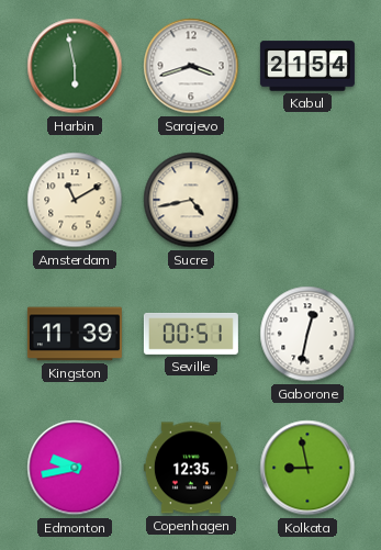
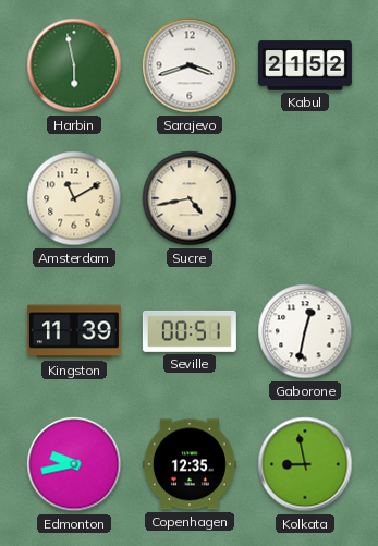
Kabul: 21:54 -> 21:52 (305, 65)
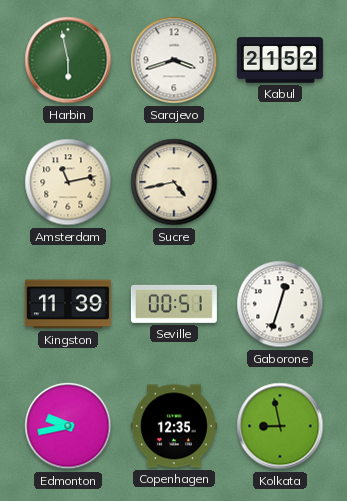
Amsterdam: 11:10 -> 11:13 (68, 182)
Gaborone: 12:32 -> 12:33 (280, 304)
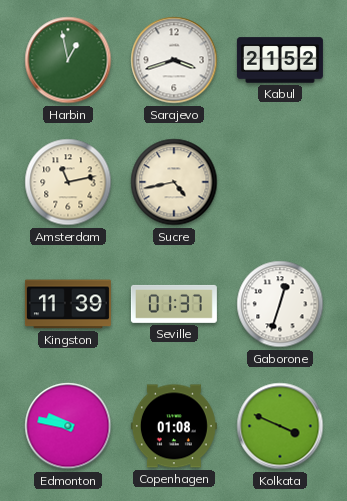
Harbin: 5:58 -> 12:58 (68, 60)
Seville: 00:51 -> 01:37 (174, 304)
Edmonton: 9:43 -> 9:47 (68, 426)
Copenhagen: 12:35 -> 01:08 (174, 426)
Kolkata: 8:58 -> 3:49 (280, 426)
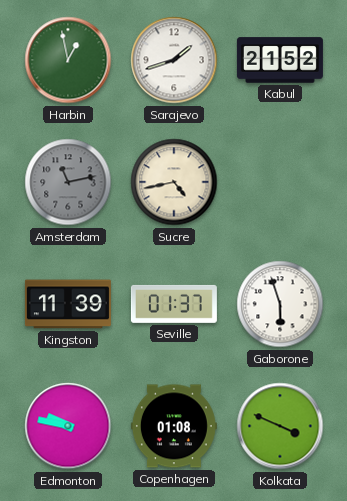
Sarajevo: 3:42 -> 1:42 (174, 60)
Amsterdam dial: cream -> grey (68, 182)
Gaborone: 12:33 -> 5:57 (280, 304)
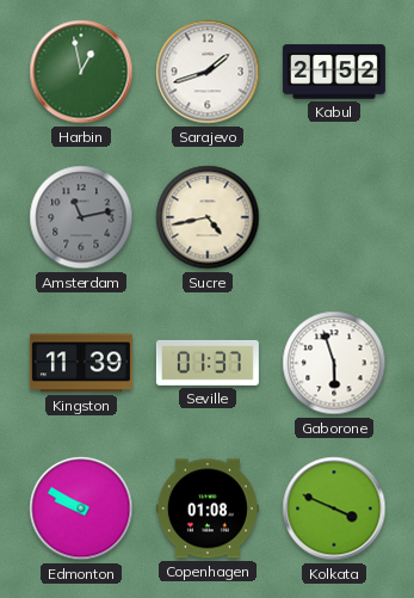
Edmonton: 9:47 -> 9:50 (81, 508)
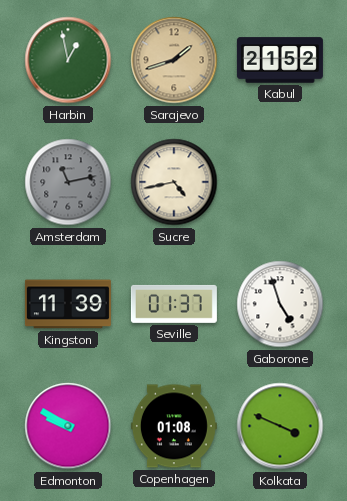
Sarajevo dial: white -> champagne (174, 60)
Gaborone: 5:57 -> 4:57 (280, 304)
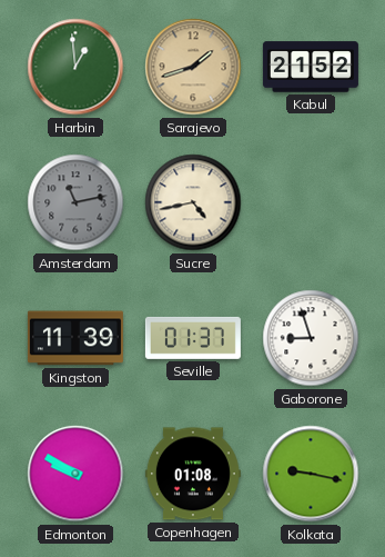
Harbin: 12:58 -> 12:59 (75, 67)
Gaborone: 4:57 -> 8:57 (311, 338)
Kolkata: 3:49 -> 9:17 (311, 474)
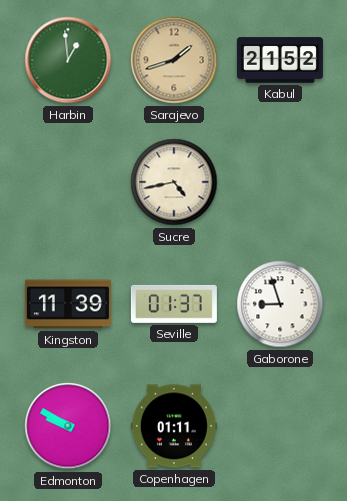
Amsterdam: 11:13 -> none (75, 202)
Copenhagen: 01:08 -> 01:11 (174, 426)
Kolkata: 9:17 -> none (311, 474)
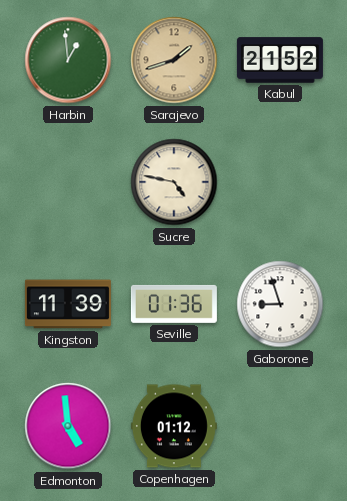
Sucre: 4:43 -> 4:47 (174, 182)
Seville: 01:37 -> 01:36 (174, 304)
Edmonton: 9:50 -> 4:59 (68, 426)
Copenhagen: 01:11 -> 01:12 (174, 426)
